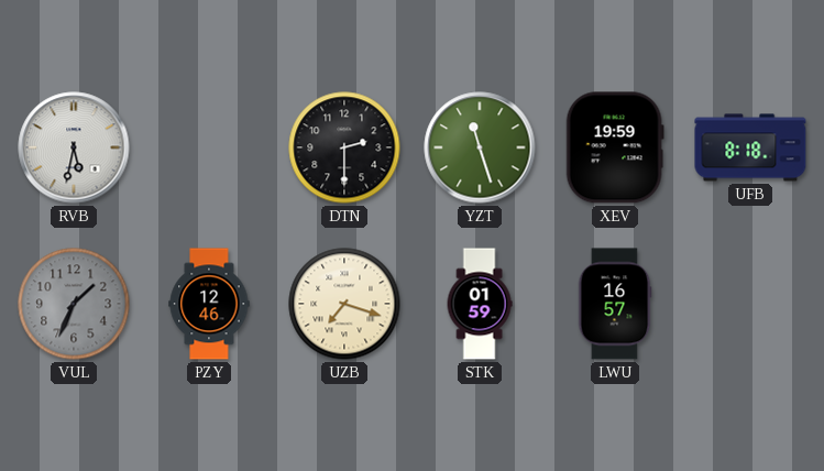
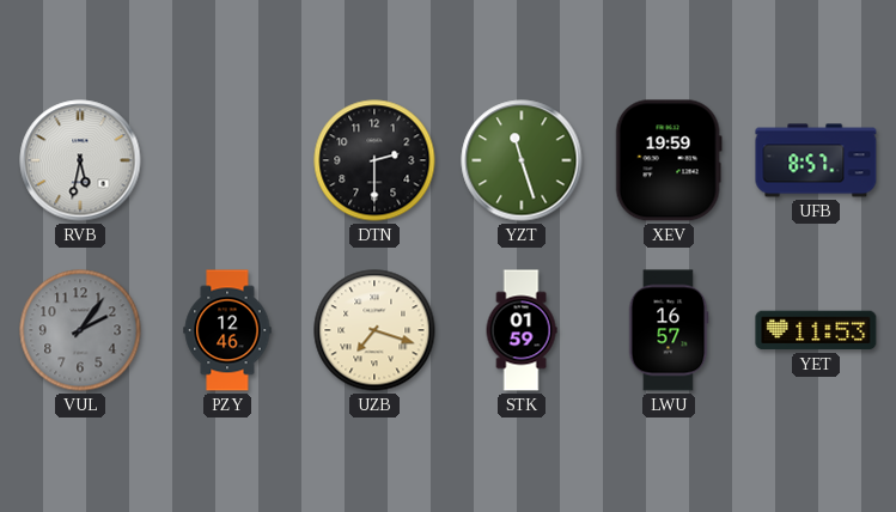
UFB: 8:18 -> 8:57 (816, 160)
VUL: 1:34 -> 2:06 (80, 330)
YET: none -> 11:53 (816, 330)
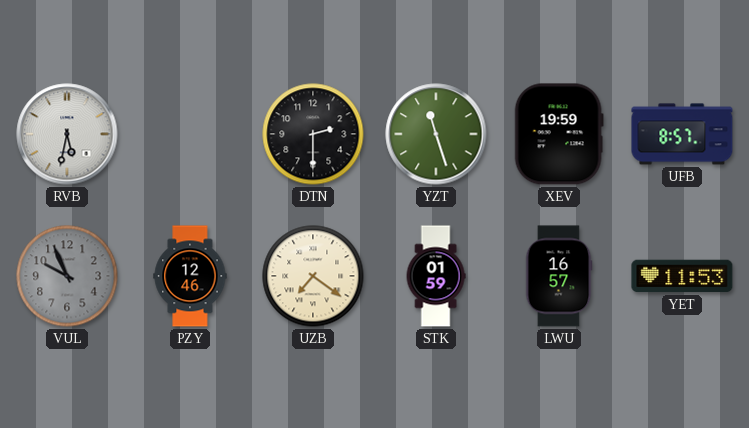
VUL: 2:06 -> 9:56 (67, 276)
UZB: 7:18 -> 7:21 (313, 276)
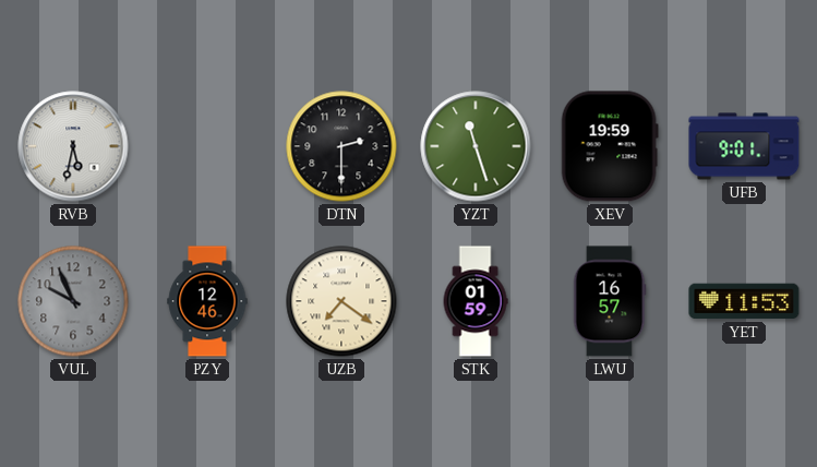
UFB: 8:57 -> 9:01 (744, 146)
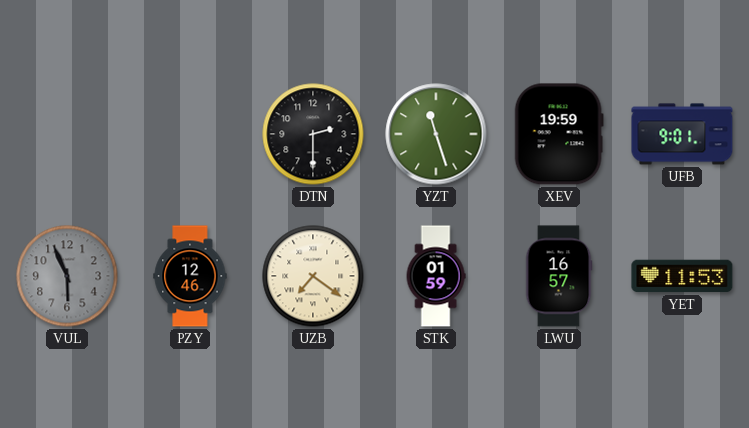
RVB: 5:32 -> none (73, 146)
VUL: 9:56 -> 5:56 (67, 276)
